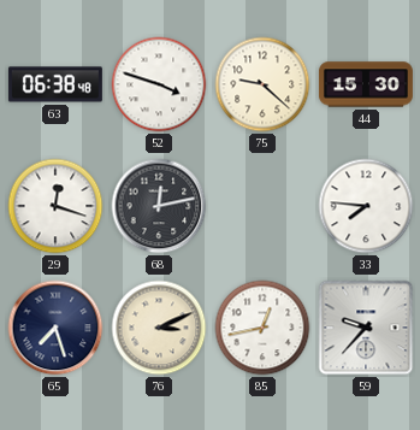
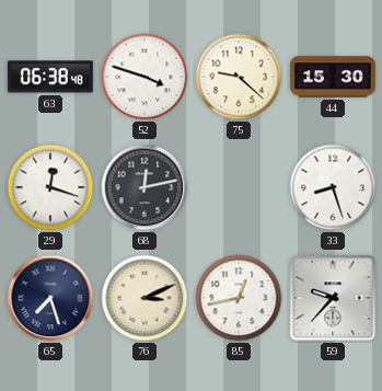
33: 7:46 -> 8:27 (333, 187)
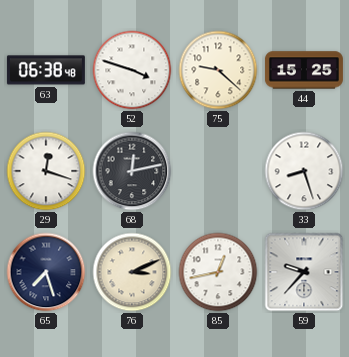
44: 15:30 -> 15:25 (304, 70)
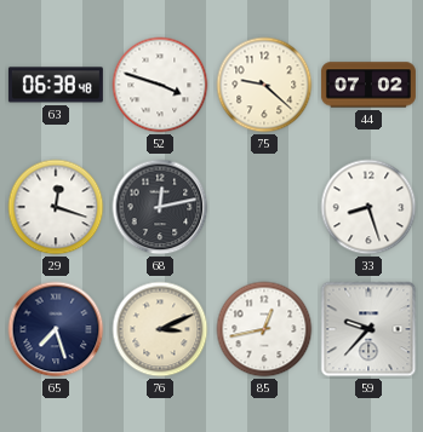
44: 15:25 -> 07:02 (368, 85)
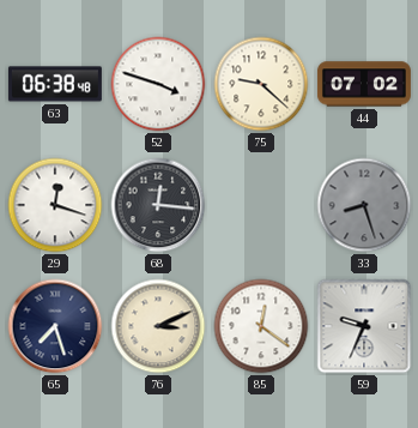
68: 12:13 -> 12:16 (158, 205)
33 dial: white -> grey (364, 205)
85: 12:43 -> 12:21 (261, 326)
59: 9:37 -> 9:34 (364, 326)
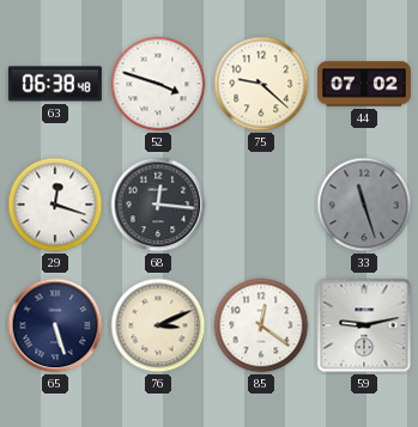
33: 8:27 -> 11:27 (364, 205)
65: 7:27 -> 5:27 (55, 325)
59: 9:34 -> 9:13 (364, 325)
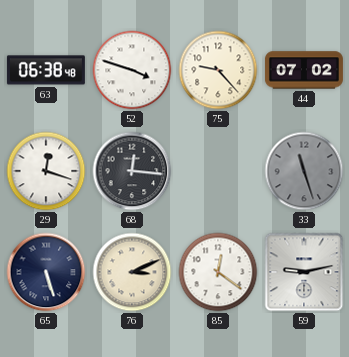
75: 9:22 -> 9:23 (218, 70)
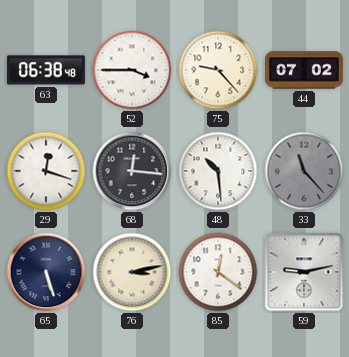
52: 3:48 -> 3:45 (132, 70)
48: none -> 10:29 (218, 171)
33: 11:27 -> 11:23 (304, 171)
76: 3:11 -> 3:13 (132, 272)
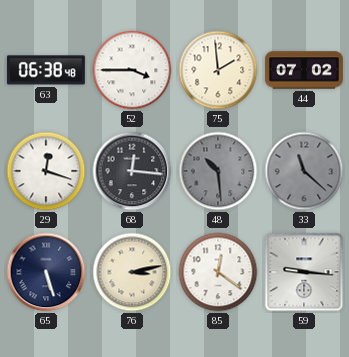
75: 9:23 -> 1:59 (218, 70)
48 dial: white -> grey (218, 171)
33: 11:23 -> 11:22 (304, 171)
59: 9:13 -> 9:16 (304, 272)
